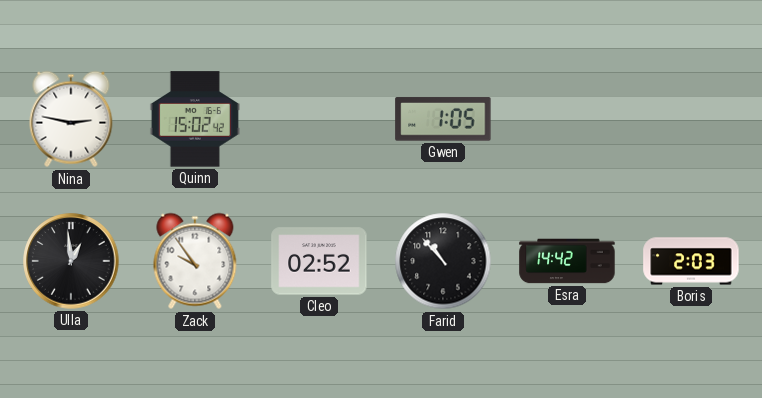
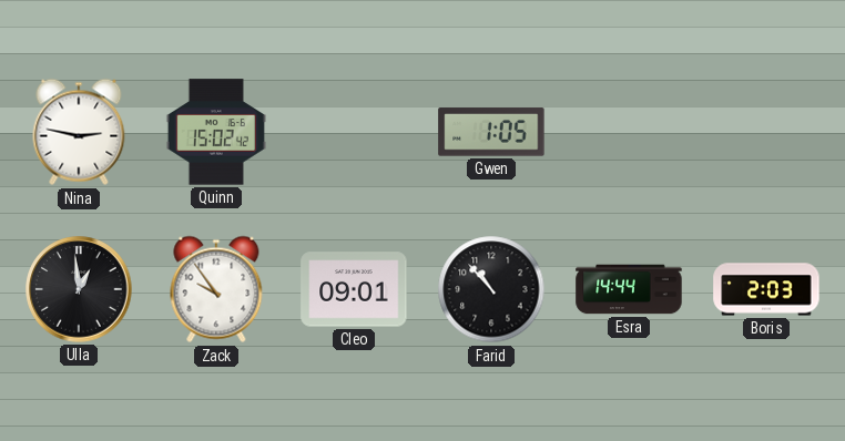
Cleo: 02:52 -> 09:01 (354, 289)
Esra: 14:42 -> 14:44 (629, 289)
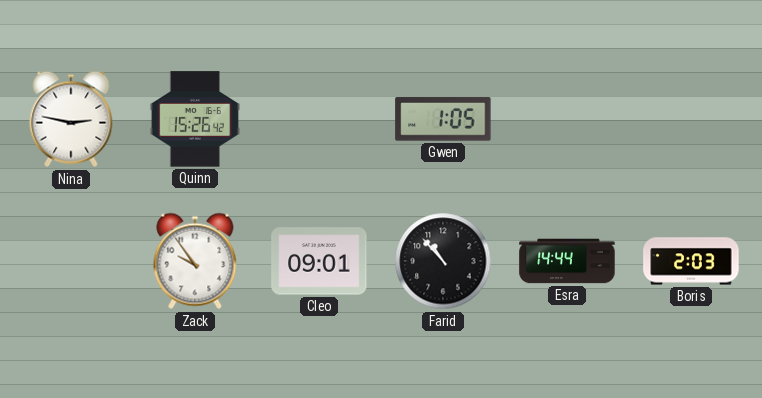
Quinn: 15:02 -> 15:26 (195, 119)
Ulla: 12:59 -> none (79, 289)
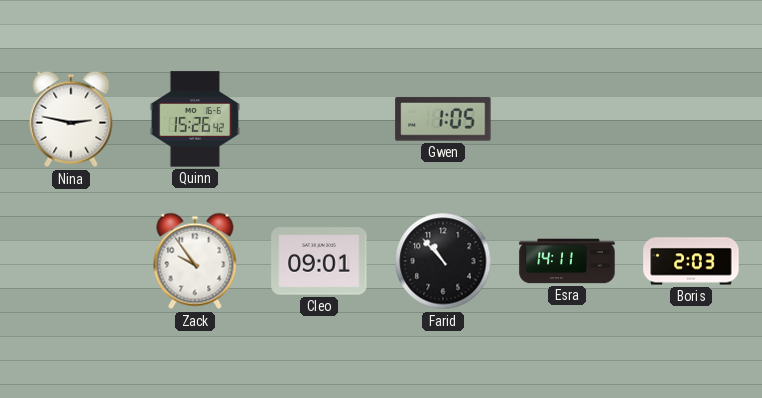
Esra: 14:44 -> 14:11 (567, 261)
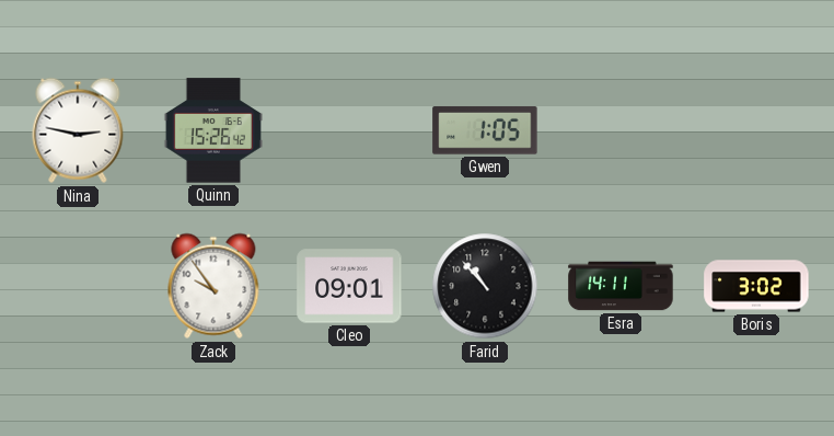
Boris: 2:03 -> 3:02 (756, 286)
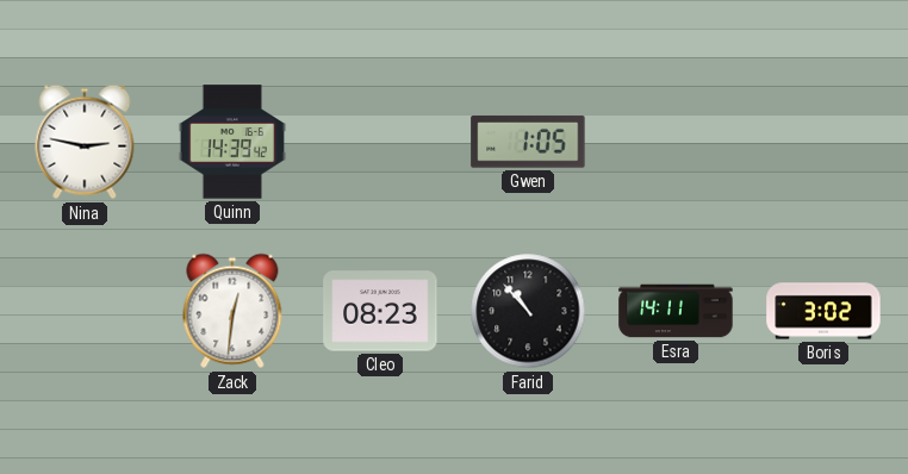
Quinn: 15:26 -> 14:39 (232, 142)
Zack: 9:54 -> 12:31 (232, 311)
Cleo: 09:01 -> 08:23 (380, 311)
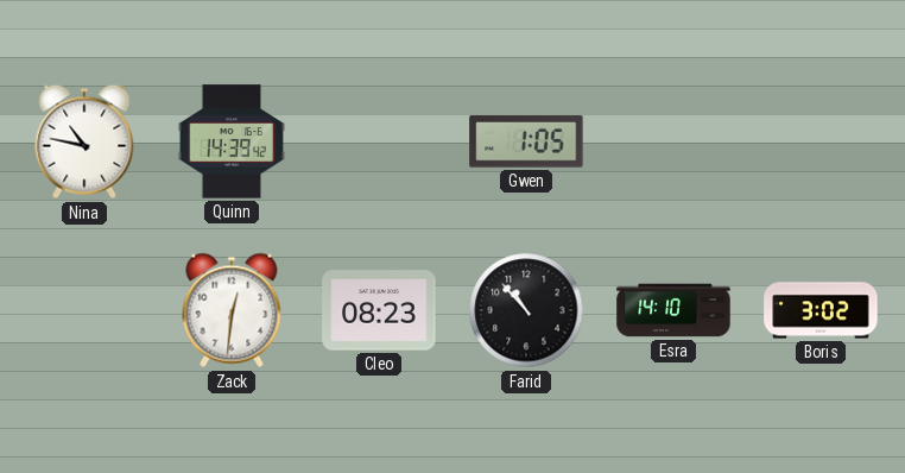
Nina: 2:47 -> 10:47 (84, 141)
Esra: 14:11 -> 14:10 (673, 310)
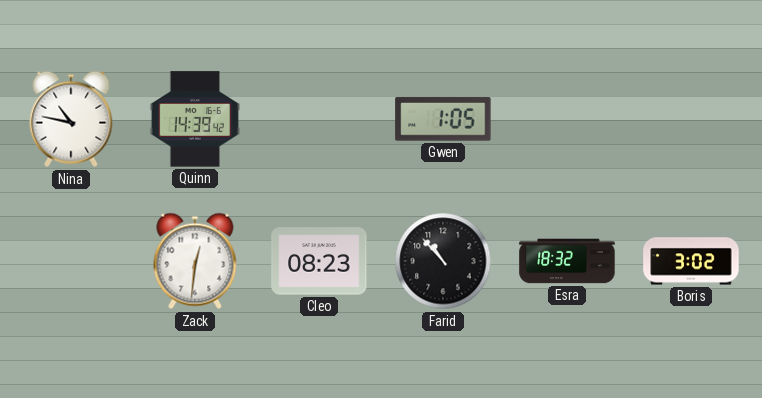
Esra: 14:10 -> 18:32 (567, 261)
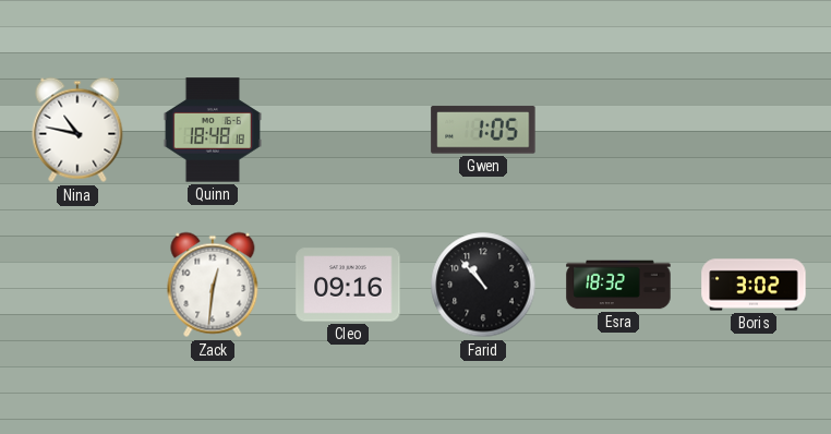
Quinn: 14:39 -> 18:48 (213, 130)
Cleo: 08:23 -> 09:16 (348, 285)
